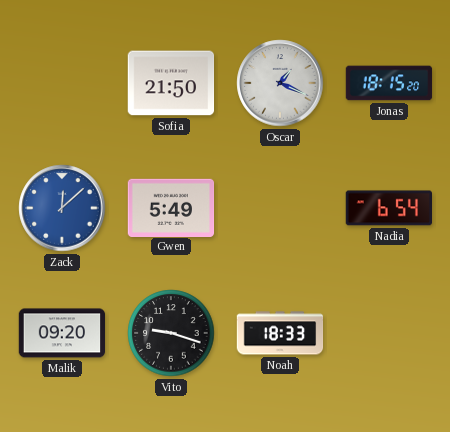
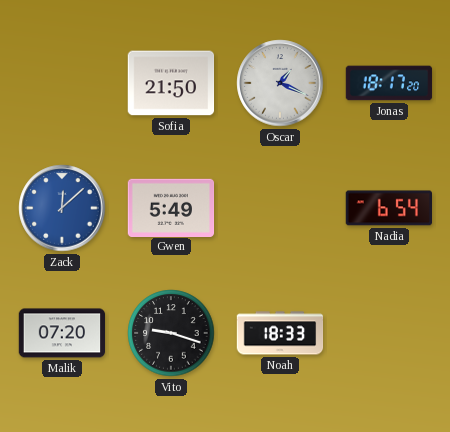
Jonas: 18:15 -> 18:17 (389, 83)
Malik: 09:20 -> 07:20 (62, 333)
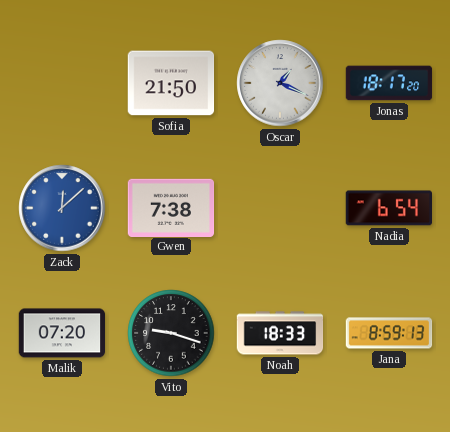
Gwen: 5:49 -> 7:38 (171, 207)
Jana: none -> 8:59 (389, 333)
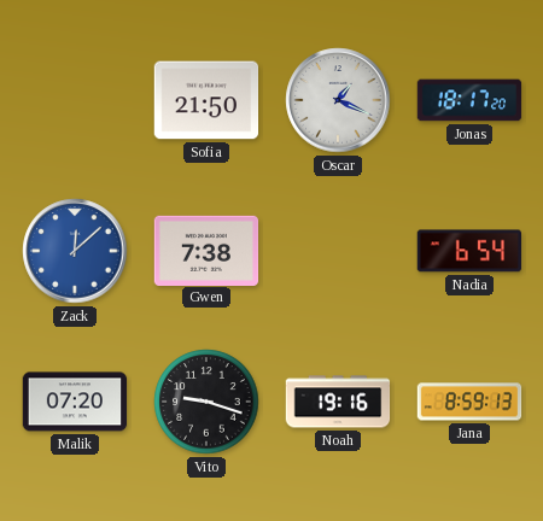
Noah: 18:33 -> 19:16 (338, 402)
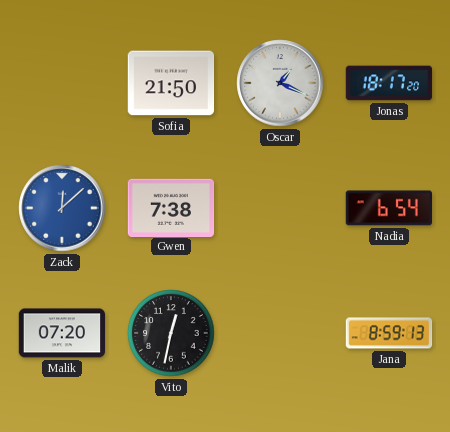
Vito: 9:18 -> 12:32 (171, 333)
Noah: 19:16 -> none (338, 402)
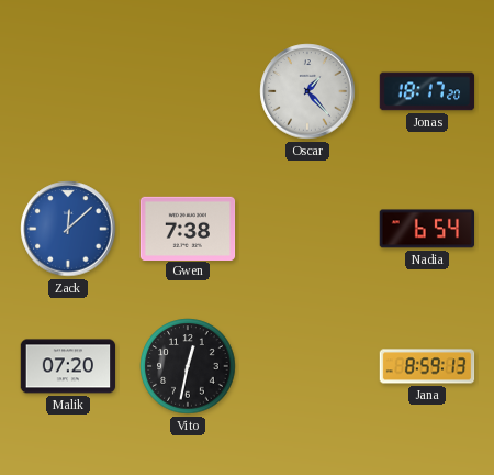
Sofia: 21:50 -> none (171, 83)
Oscar: 1:19 -> 1:23 (307, 91)
